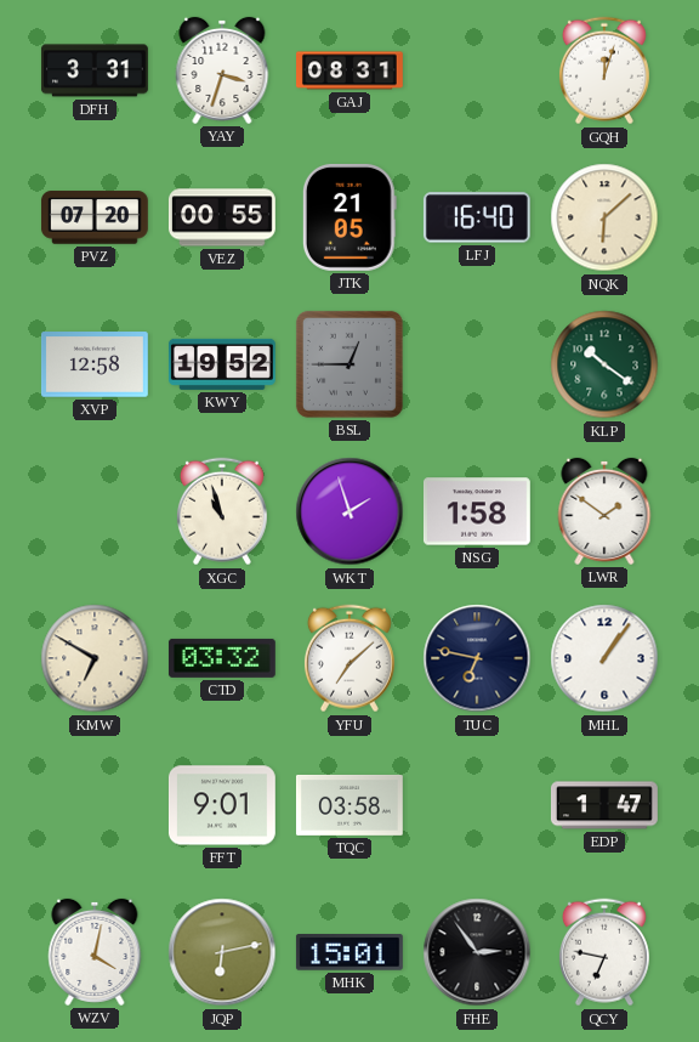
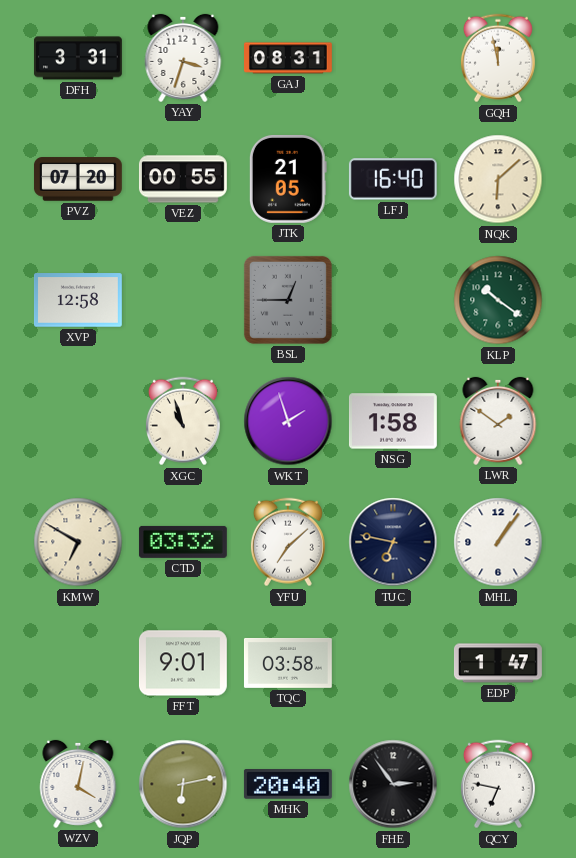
GQH: 12:03 -> 11:58 (498, 58)
KWY: 19:52 -> none (222, 364)
MHK: 15:01 -> 20:40 (288, 784)
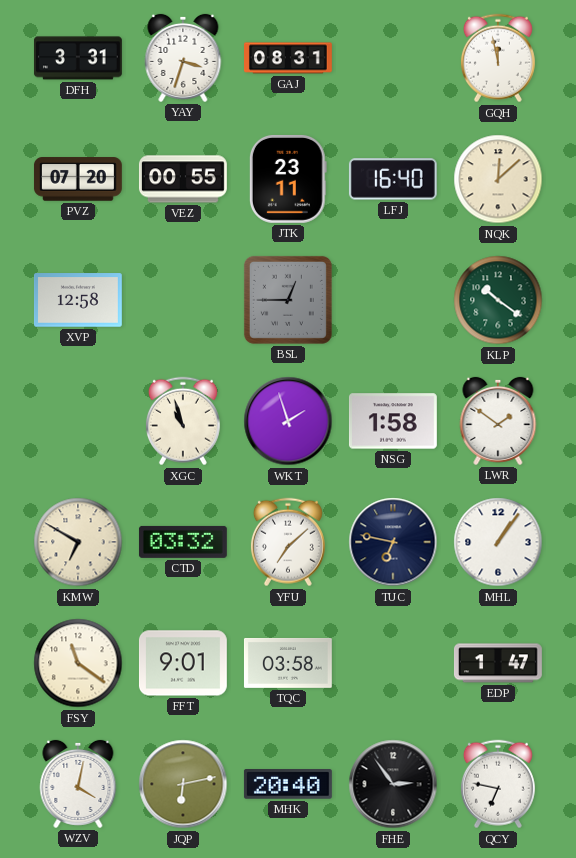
JTK: 21:05 -> 23:11 (288, 179)
NQK: 6:08 -> 12:08 (498, 179)
FSY: none -> 11:21 (78, 663)
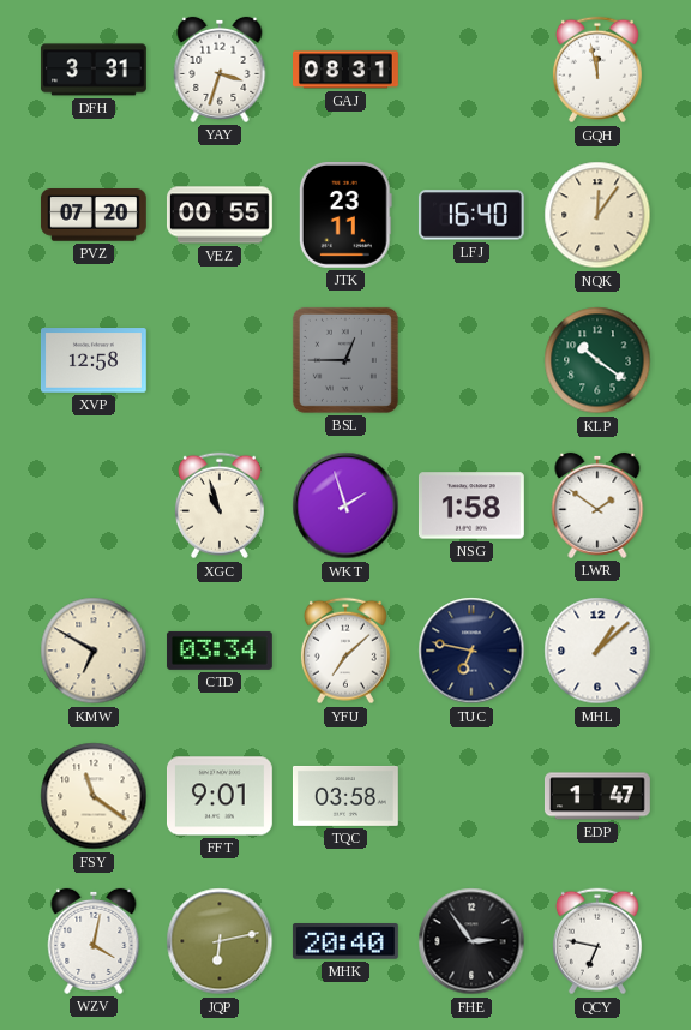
NQK: 12:08 -> 12:06 (597, 215)
CTD: 03:32 -> 03:34 (220, 651)
MHL: 1:06 -> 1:08 (597, 651)
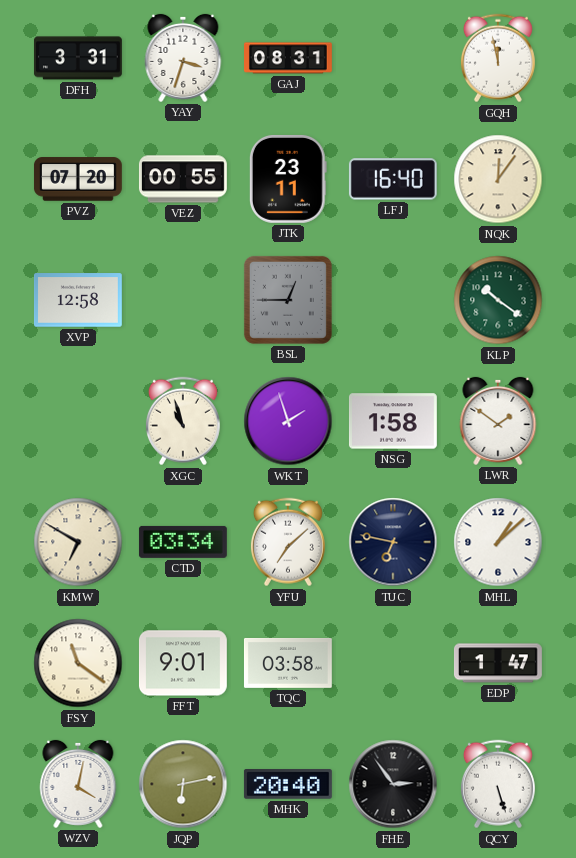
QCY: 6:47 -> 5:27 (498, 784)
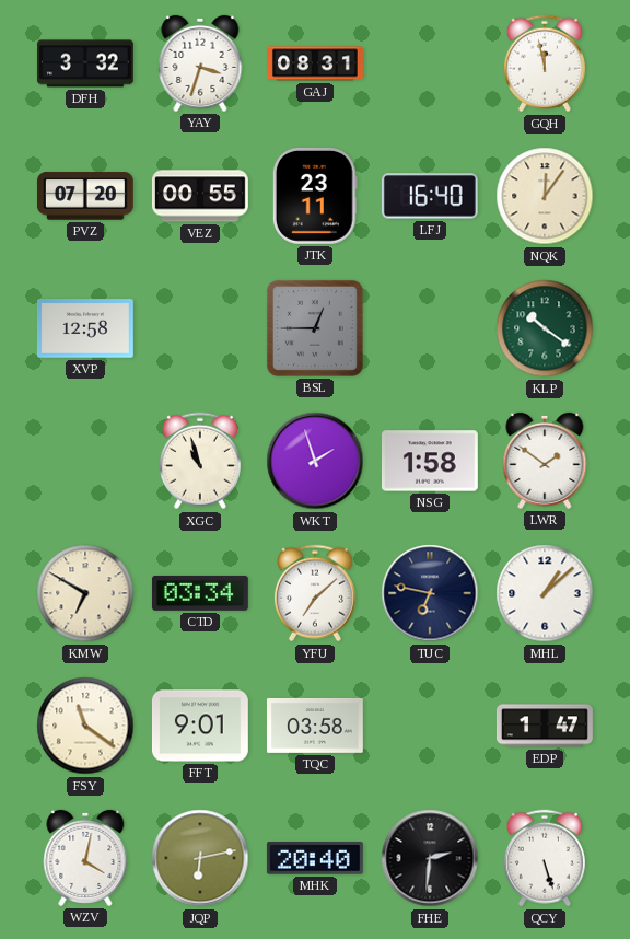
DFH: 3:31 -> 3:32 (85, 63)
FHE: 2:54 -> 2:31 (430, 858)
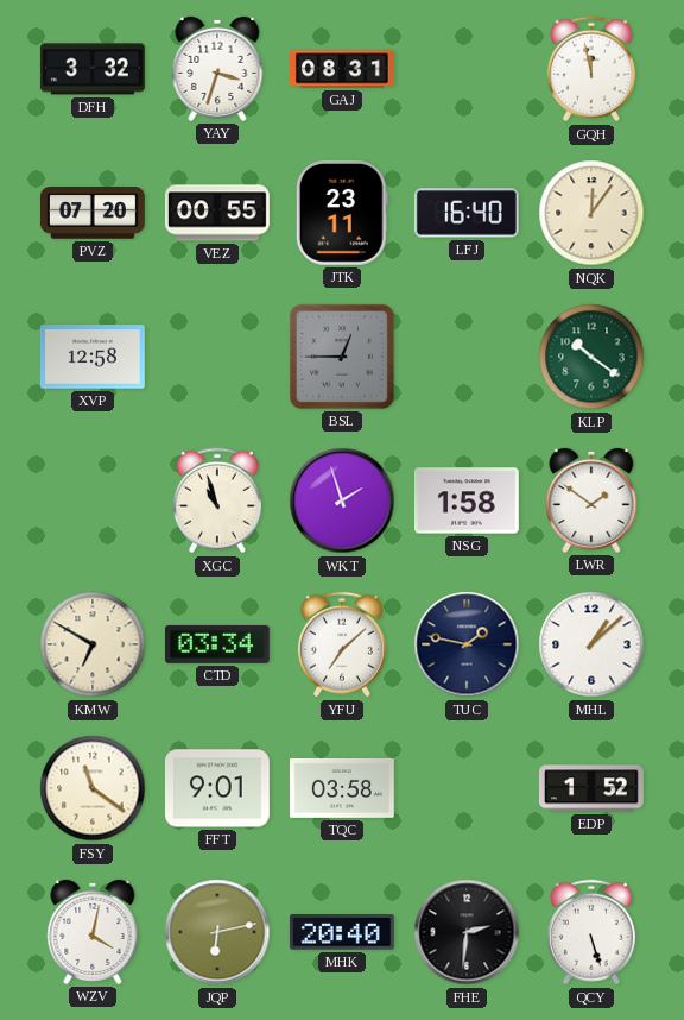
TUC: 6:47 -> 1:47 (467, 644)
EDP: 1:47 -> 1:52 (591, 788)
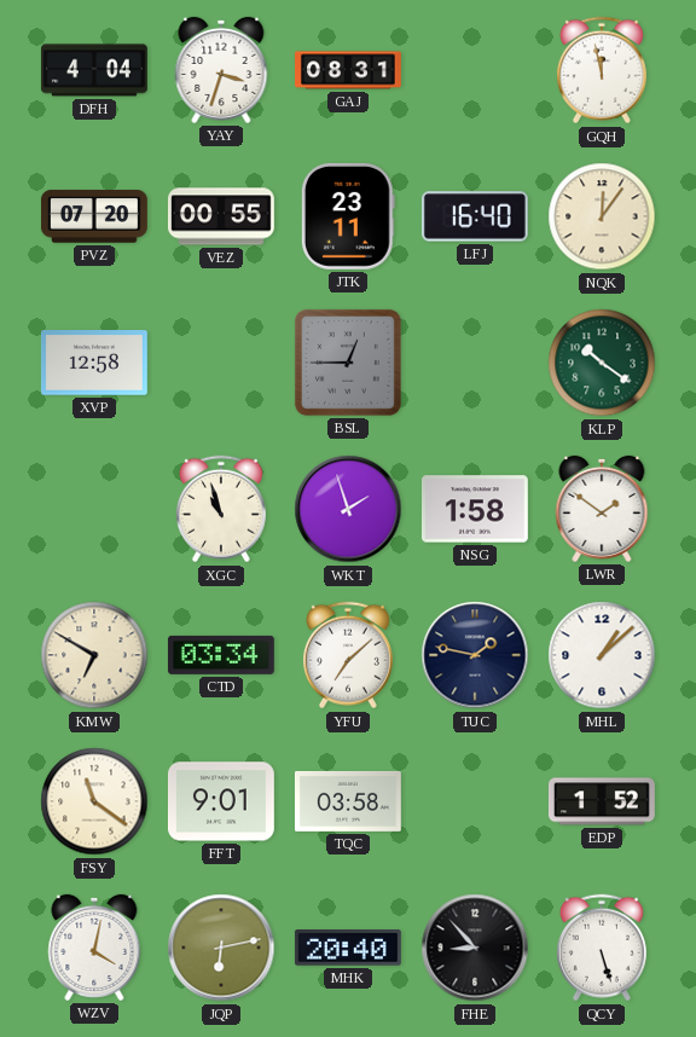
DFH: 3:32 -> 4:04 (94, 70)
FHE: 2:31 -> 8:53 (475, 948)
